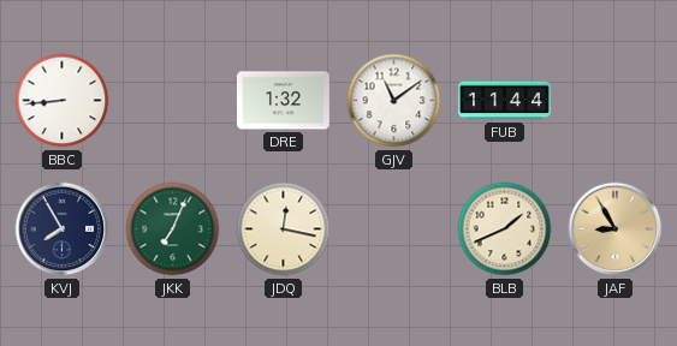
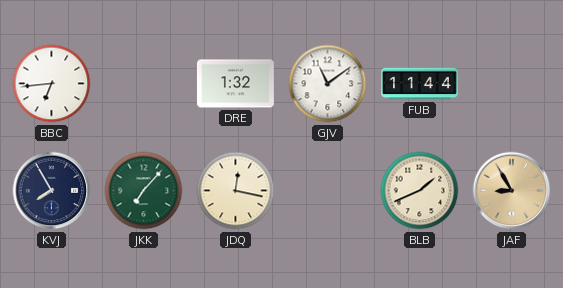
BBC: 8:44 -> 6:44 (52, 84)
JKK: 7:04 -> 7:07 (144, 191)
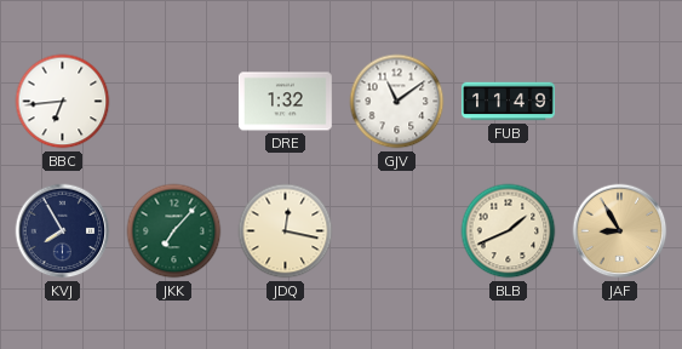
FUB: 11:44 -> 11:49 (509, 102)
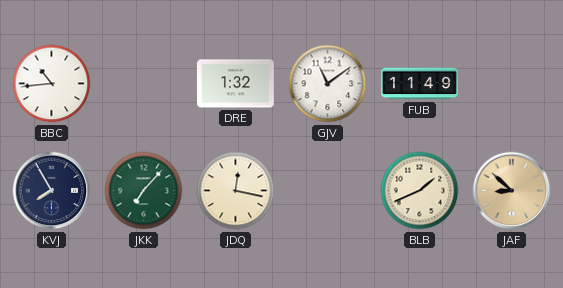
BBC: 6:44 -> 10:44 (52, 84)
JAF: 8:55 -> 8:52 (512, 191)
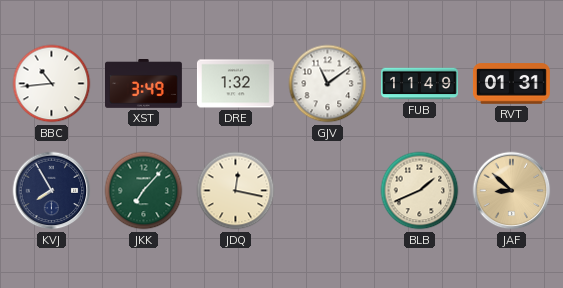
XST: none -> 3:49 (144, 84)
RVT: none -> 01:31 (511, 84)
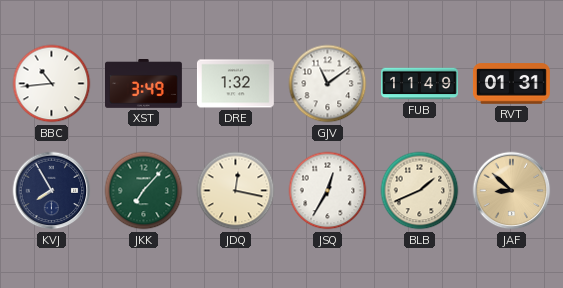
JSQ: none -> 12:35 (328, 191)
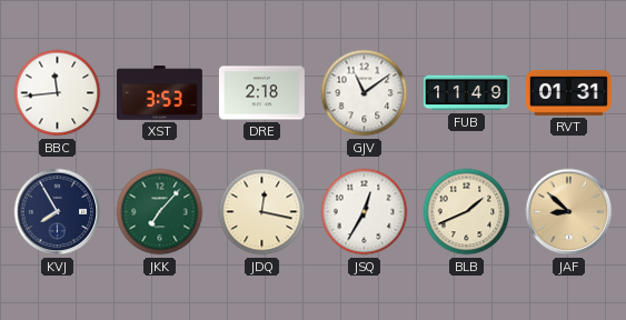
BBC: 10:44 -> 11:44 (58, 93)
XST: 3:49 -> 3:53 (160, 93)
DRE: 1:32 -> 2:18 (261, 93)
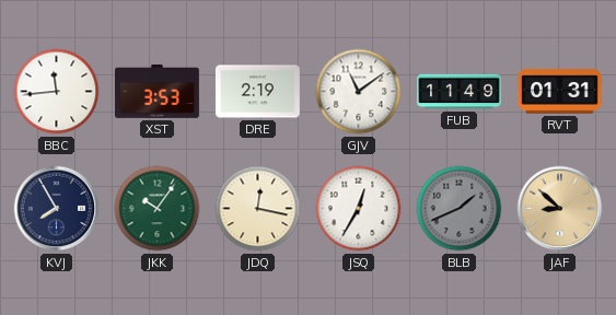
DRE: 2:18 -> 2:19 (257, 92)
JKK: 7:07 -> 10:06 (158, 209)
BLB dial: cream -> grey (460, 209)
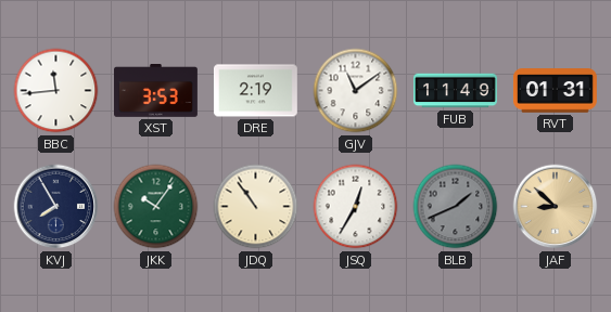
JDQ: 12:17 -> 10:54 (256, 207)
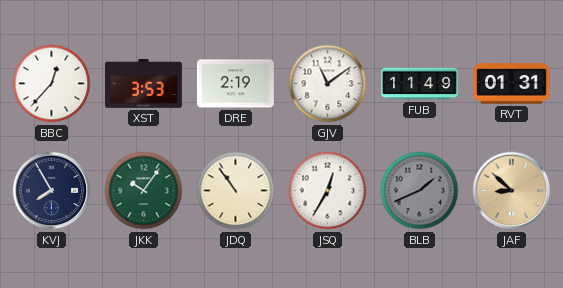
BBC: 11:44 -> 12:37 (52, 84)
